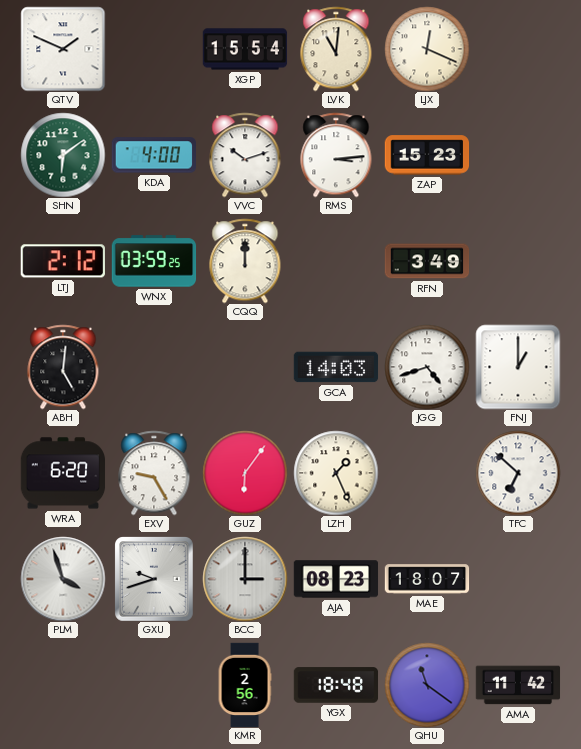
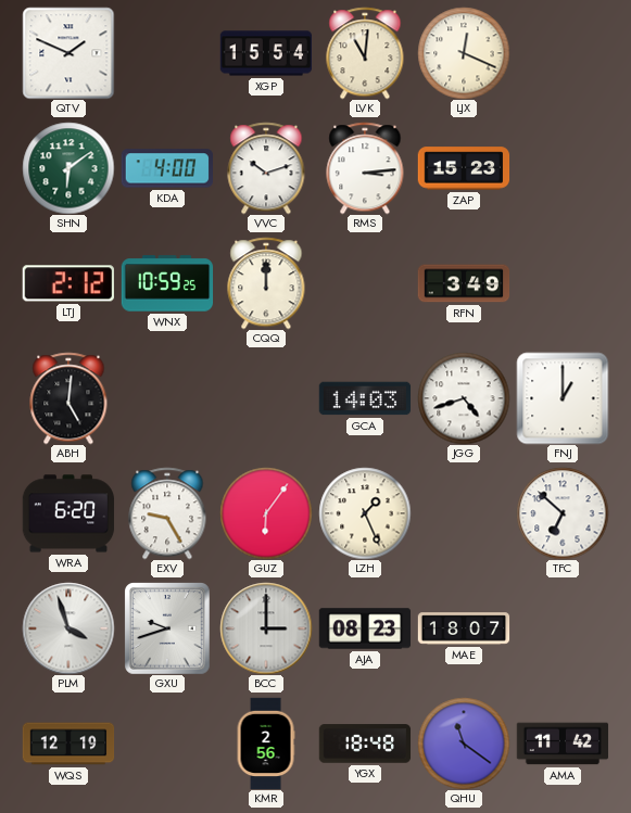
WNX: 03:59 -> 10:59 (167, 283)
WQS: none -> 12:19 (68, 744)
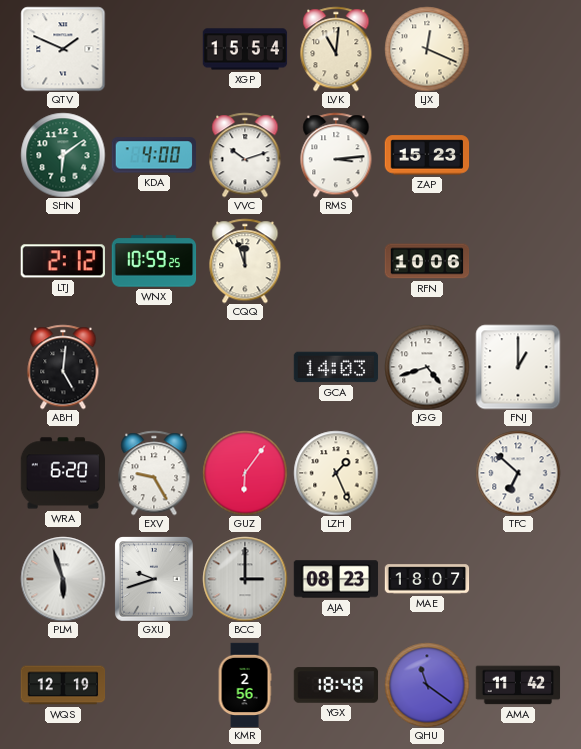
CQQ: 12:00 -> 11:57 (245, 261)
RFN: 3:49 -> 10:06 (427, 261)
PLM: 3:57 -> 5:57 (63, 579)
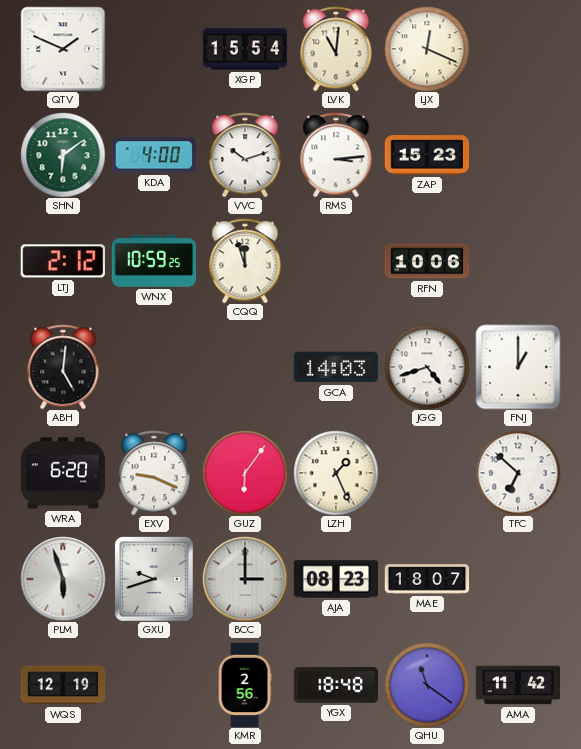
EXV: 9:25 -> 9:19 (154, 473)
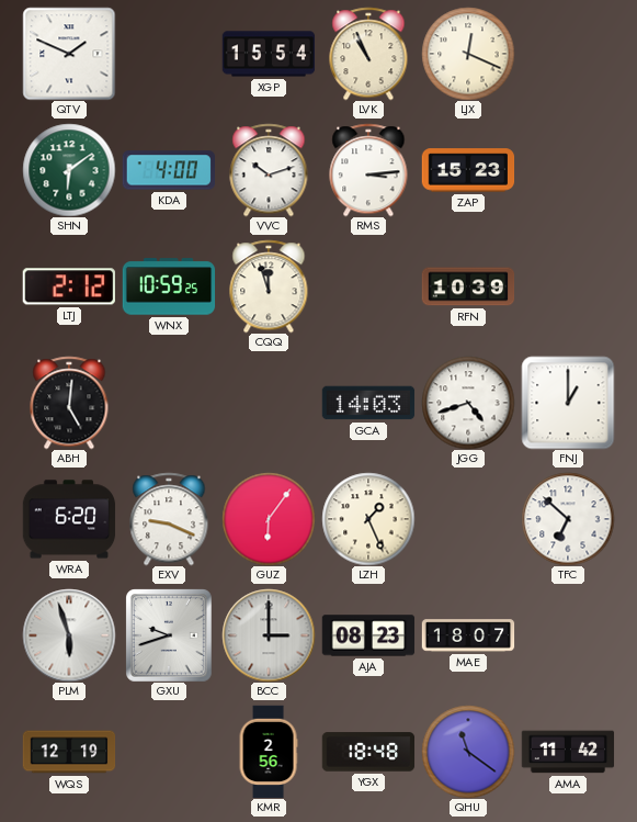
LVK: 11:01 -> 10:56 (368, 54)
RFN: 10:06 -> 10:39 (468, 286)
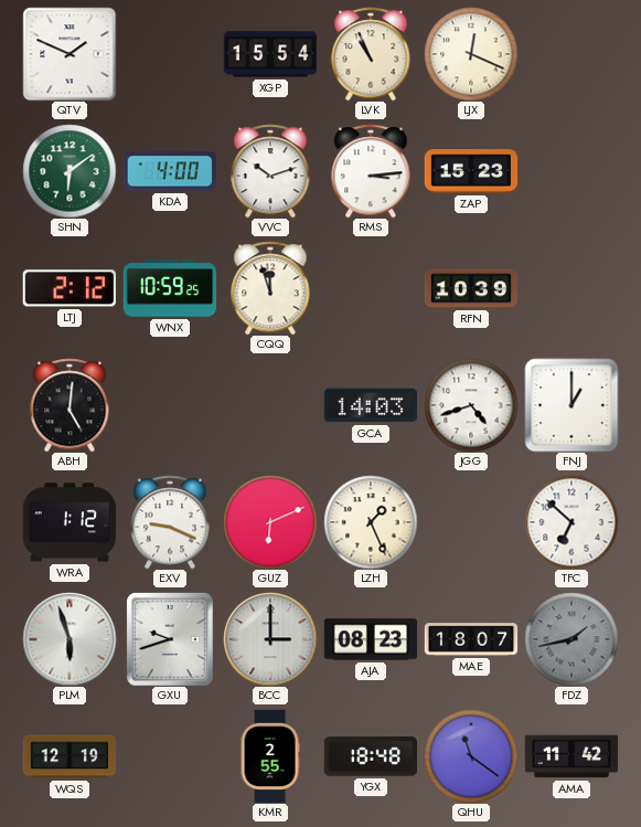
WRA: 6:20 -> 1:12 (70, 522)
GUZ: 6:06 -> 6:11 (270, 522)
FDZ: none -> 1:43 (571, 639)
KMR: 2:56 -> 2:55 (270, 756)
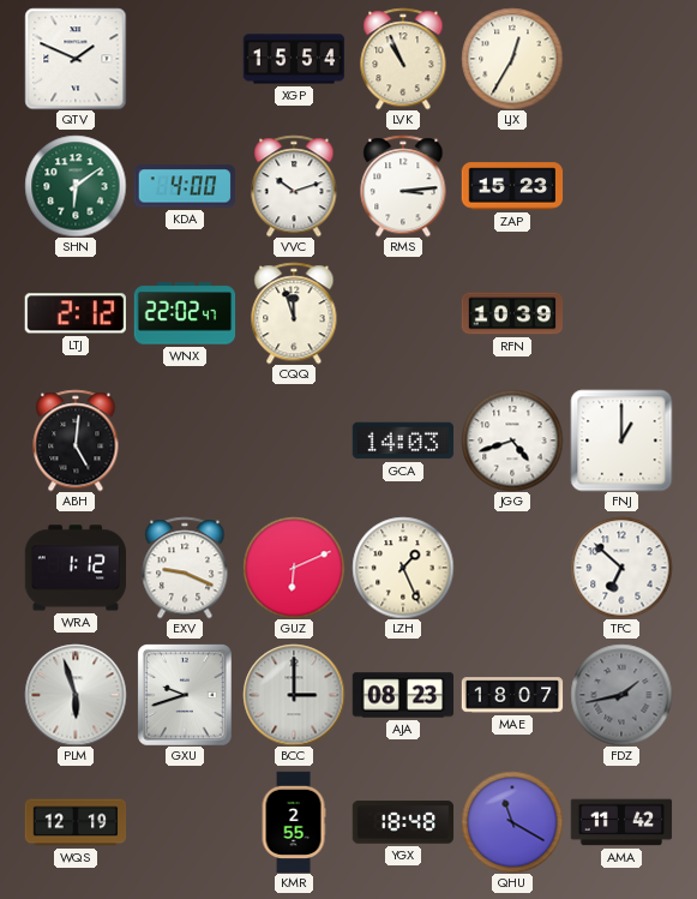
LJX: 12:19 -> 12:35 (512, 59)
WNX: 10:59 -> 22:02 (185, 313)
QHU: 11:21 -> 11:20 (512, 822)
